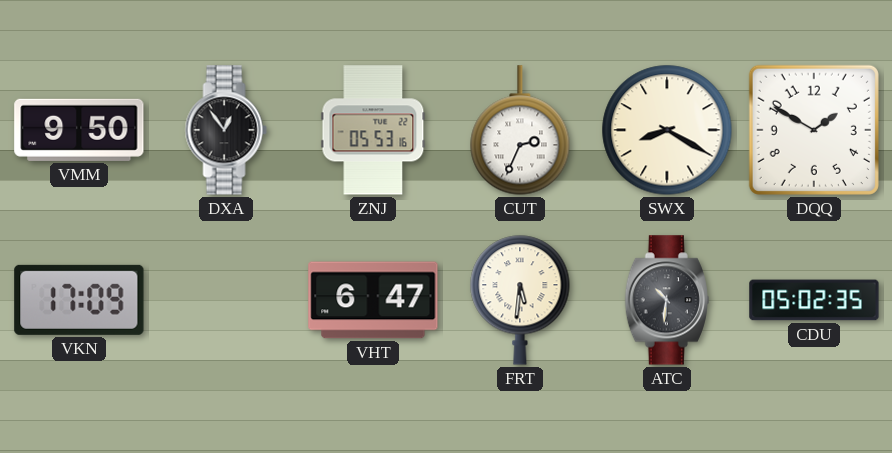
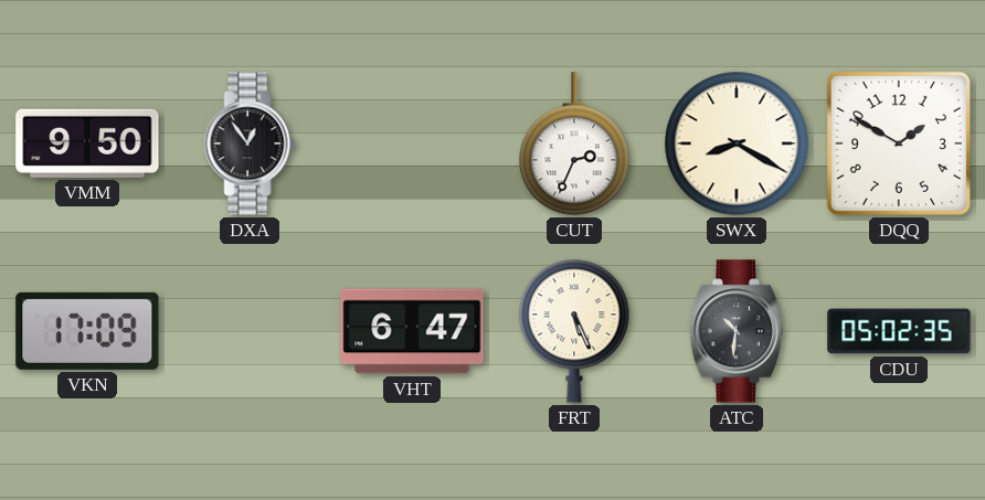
ZNJ: 05:53 -> none (373, 130)
FRT: 5:31 -> 5:26 (574, 331)
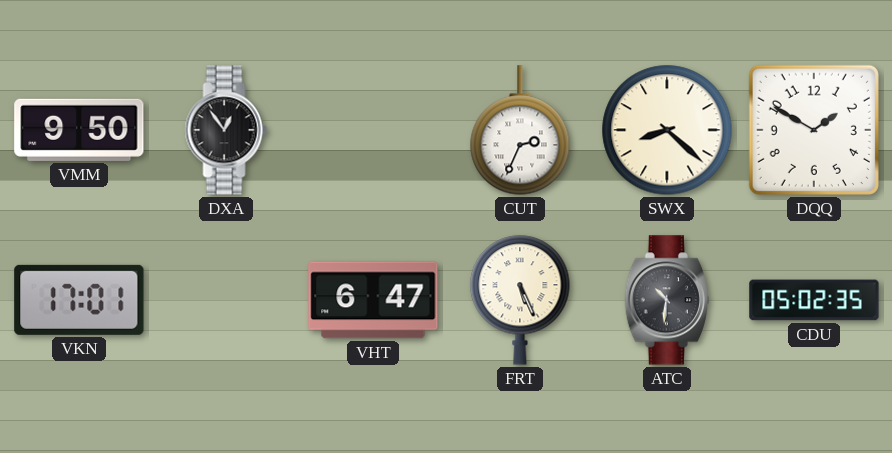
SWX: 8:20 -> 8:22 (667, 130)
VKN: 17:09 -> 17:01 (79, 300)
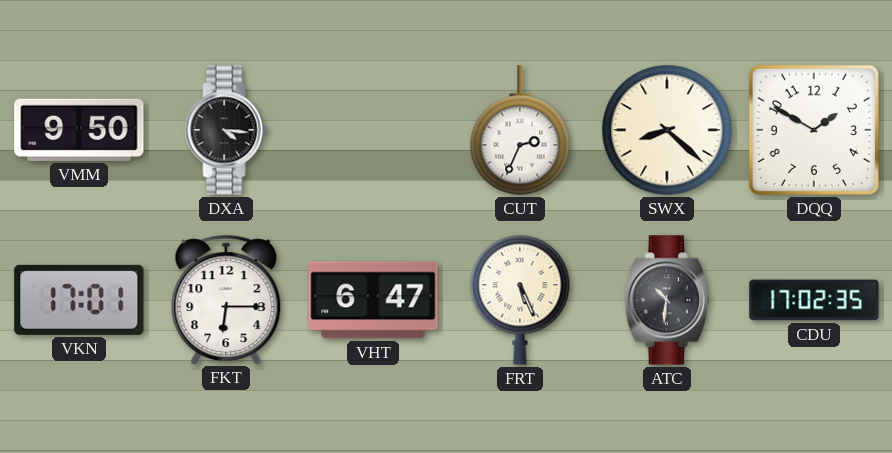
DXA: 12:54 -> 4:16 (226, 130)
FKT: none -> 6:15 (226, 299)
CDU: 05:02 -> 17:02 (814, 300)
